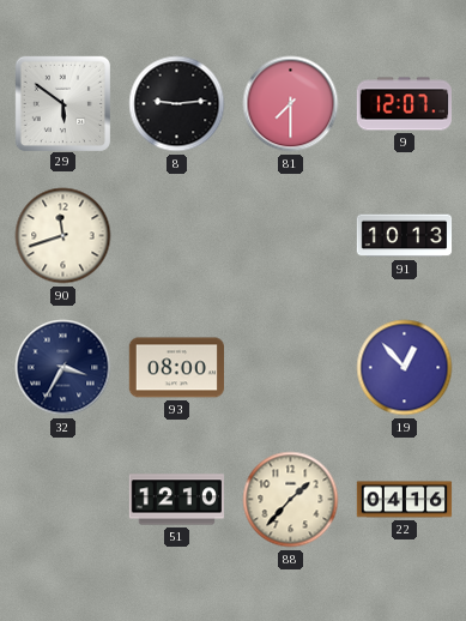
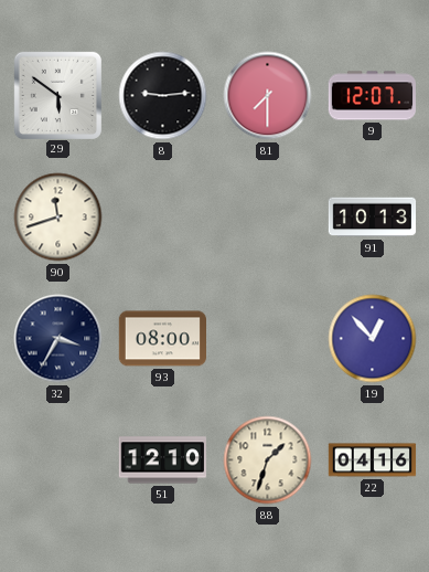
88: 1:37 -> 1:33 (268, 460)
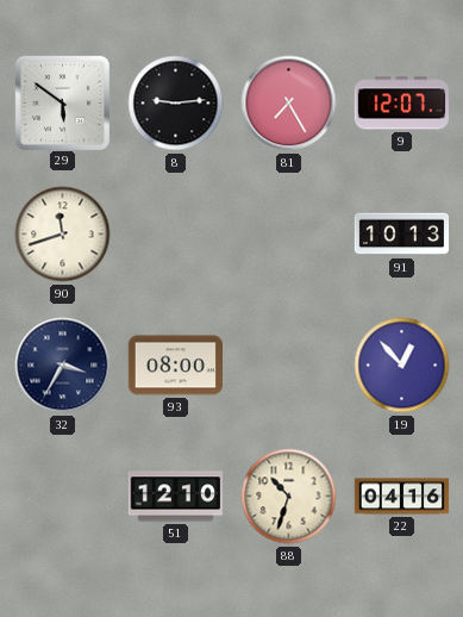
81: 7:30 -> 7:25 (289, 104)
88: 1:33 -> 10:33 (289, 497)
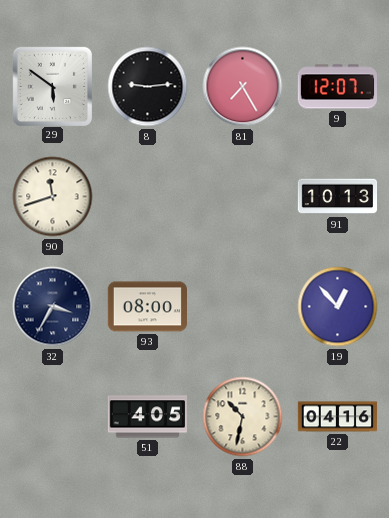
51: 12:10 -> 4:05 (147, 417)
88: 10:33 -> 10:32 (243, 417)
